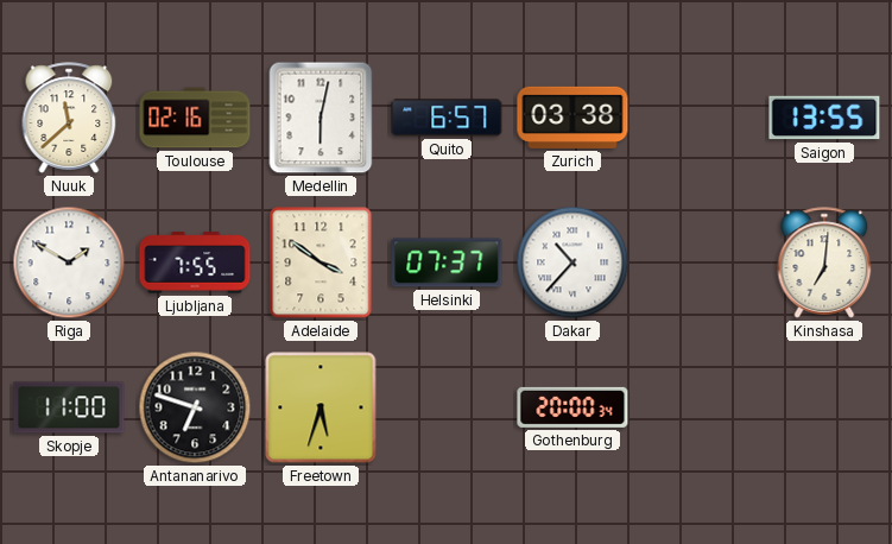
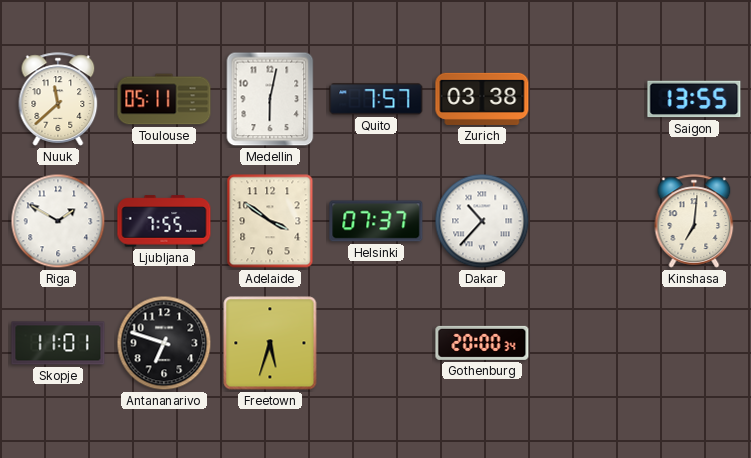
Toulouse: 02:16 -> 05:11 (164, 99)
Quito: 6:57 -> 7:57 (376, 99)
Skopje: 11:00 -> 11:01 (58, 343)
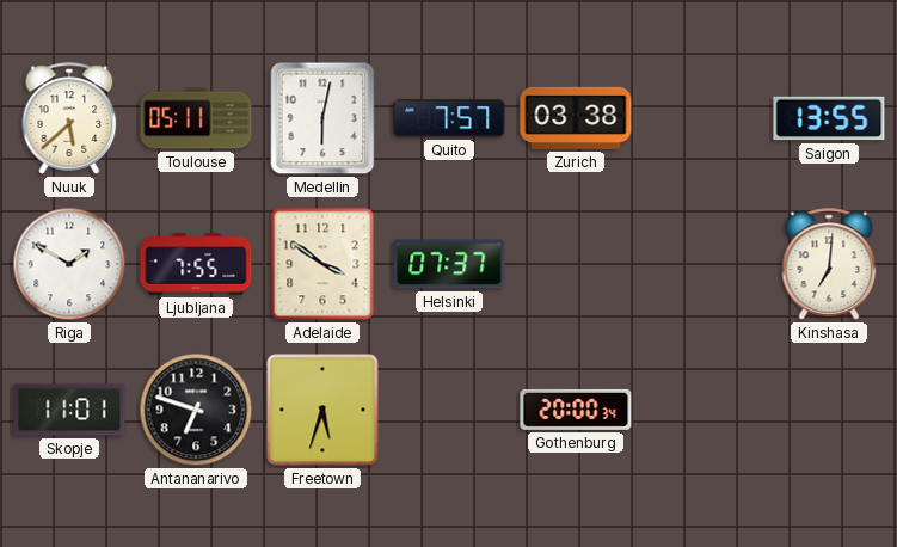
Nuuk: 11:38 -> 5:38 (69, 118)
Dakar: 10:37 -> none (482, 221)
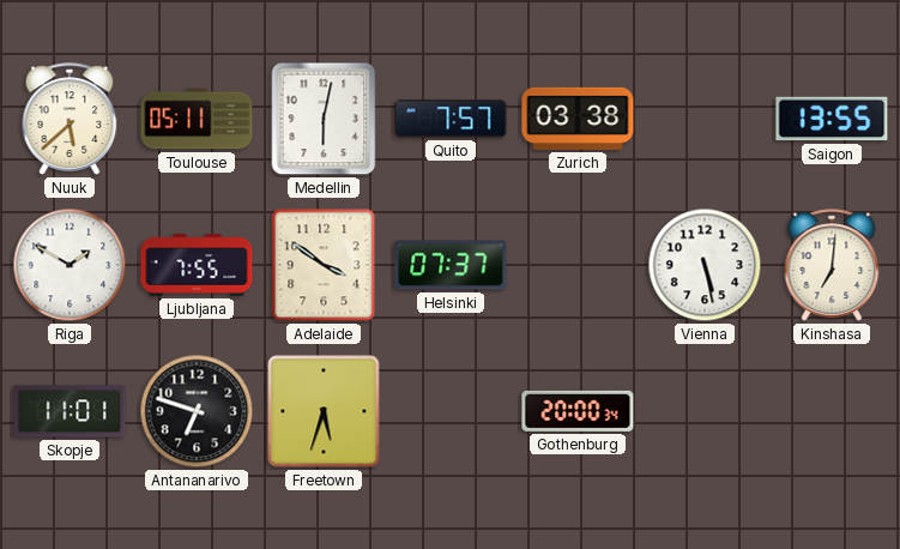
Vienna: none -> 5:28 (705, 265)
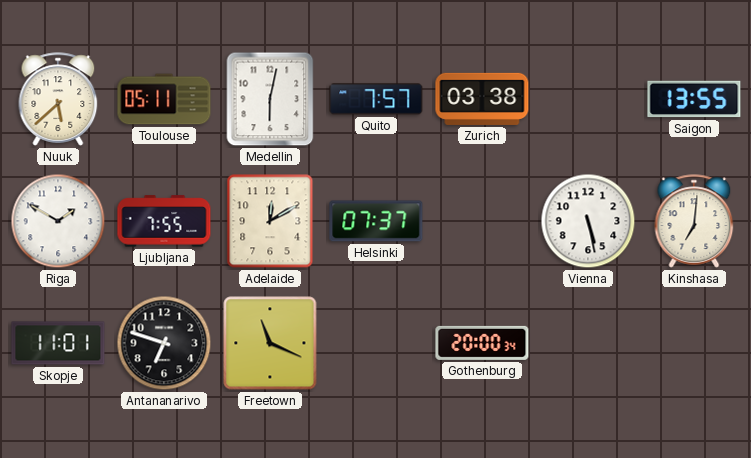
Adelaide: 3:51 -> 12:10 (270, 221)
Freetown: 5:33 -> 11:19 (270, 343)
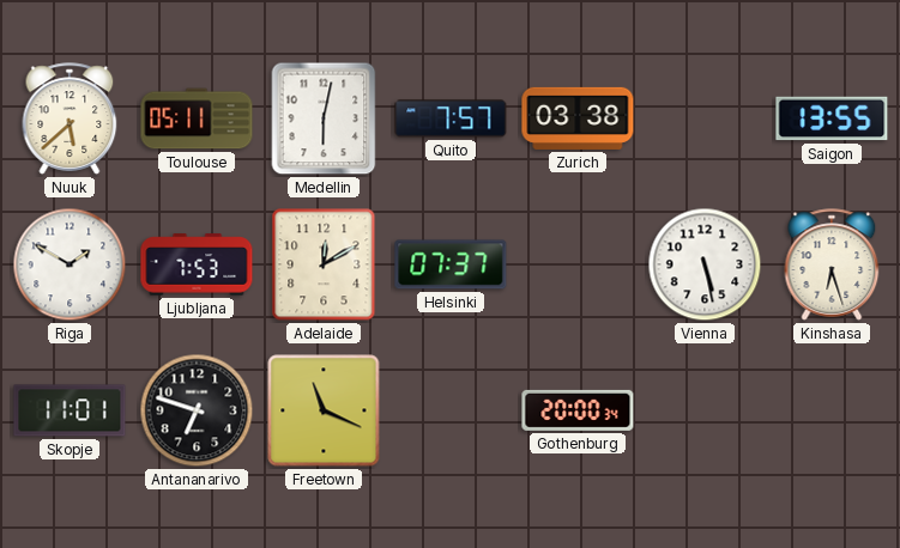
Ljubljana: 7:55 -> 7:53 (197, 264)
Kinshasa: 7:01 -> 6:27 (832, 264)
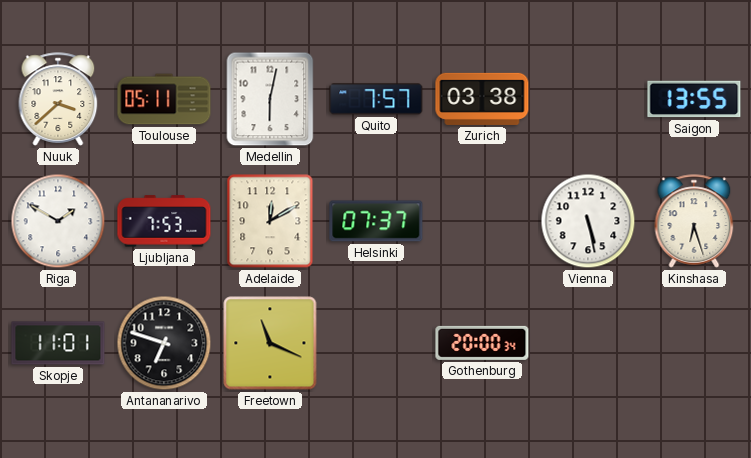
Nuuk: 5:38 -> 3:38 (58, 99)
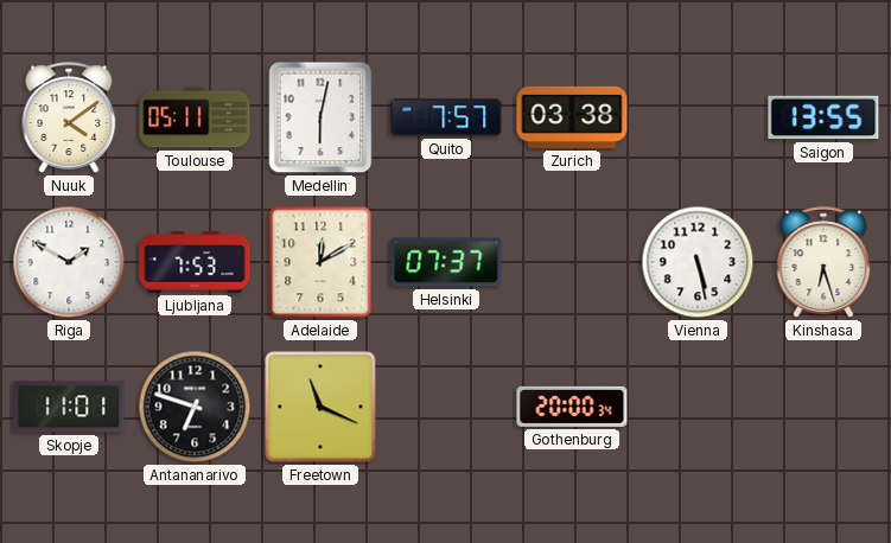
Nuuk: 3:38 -> 4:09 (69, 117)
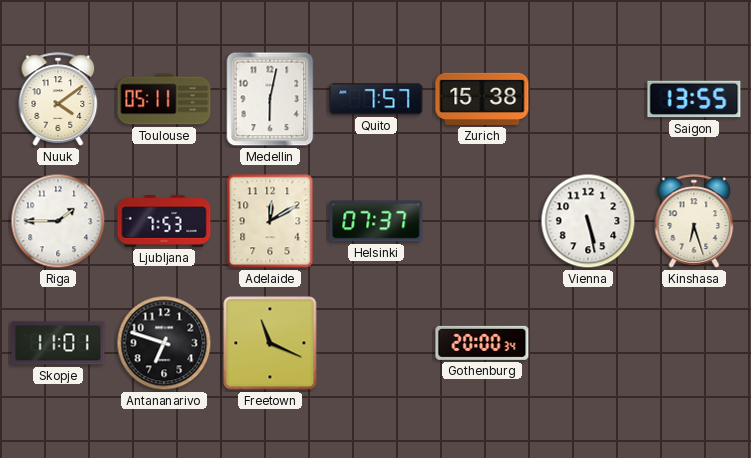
Zurich: 03:38 -> 15:38 (482, 99)
Riga: 1:50 -> 1:45 (58, 221)
